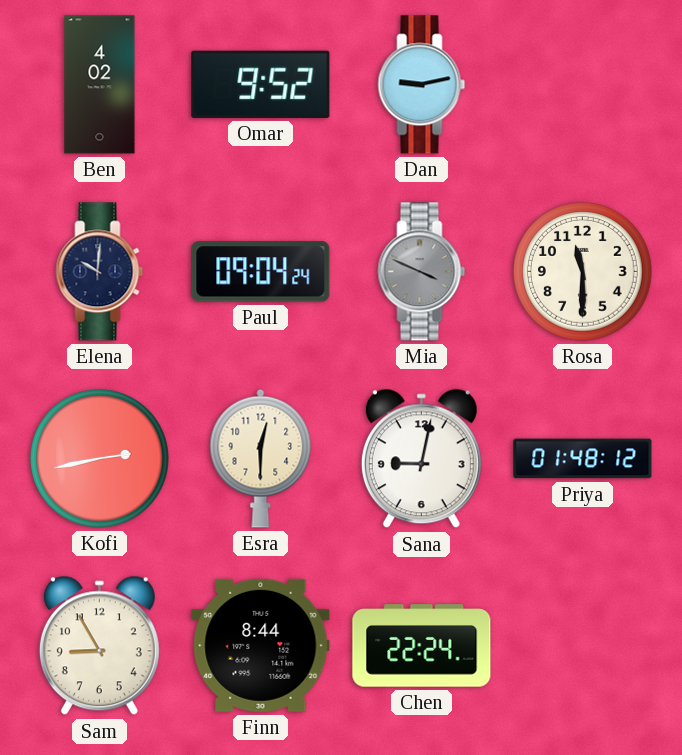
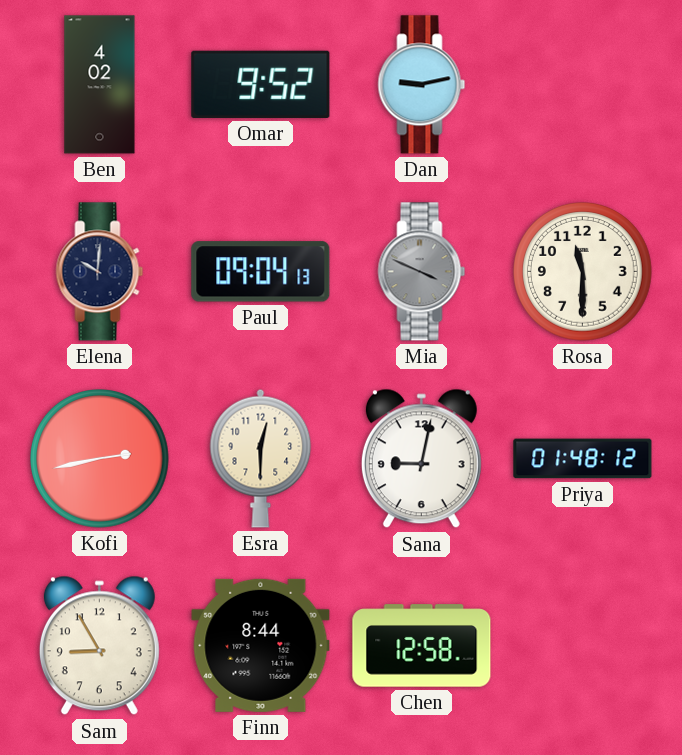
Paul: 09:04:24 -> 09:04:13 (261, 272)
Chen: 22:24 -> 12:58 (422, 646)
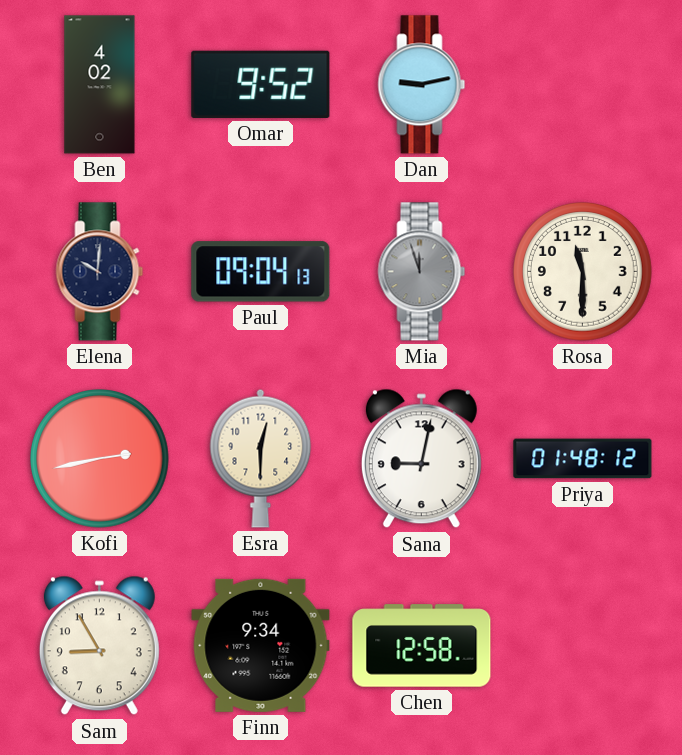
Mia: 3:49 -> 11:57 (422, 272)
Finn: 8:44 -> 9:34 (261, 645)
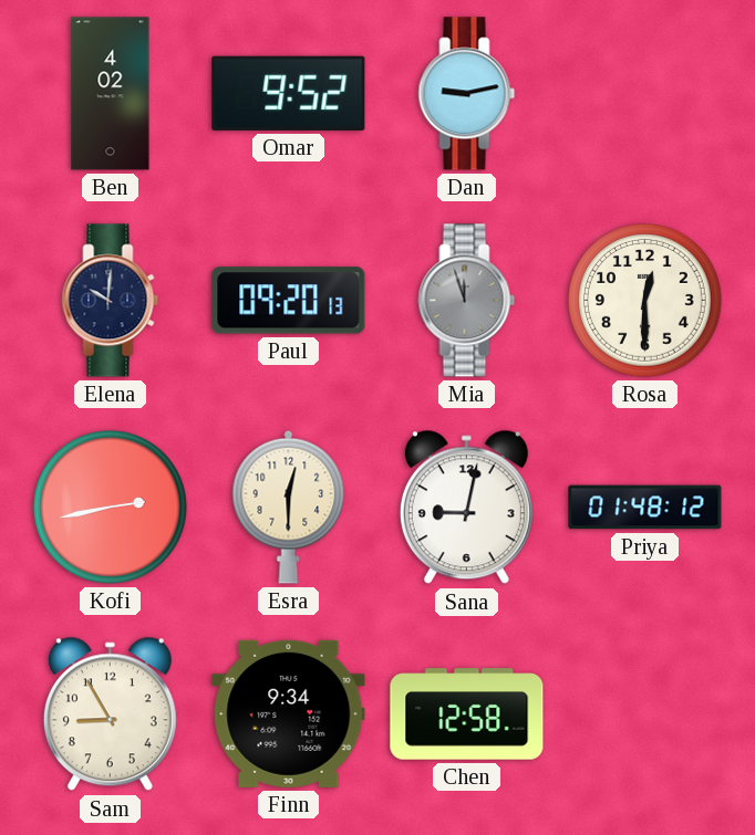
Paul: 09:04 -> 09:20 (289, 301)
Rosa: 11:30 -> 12:30 (645, 301)
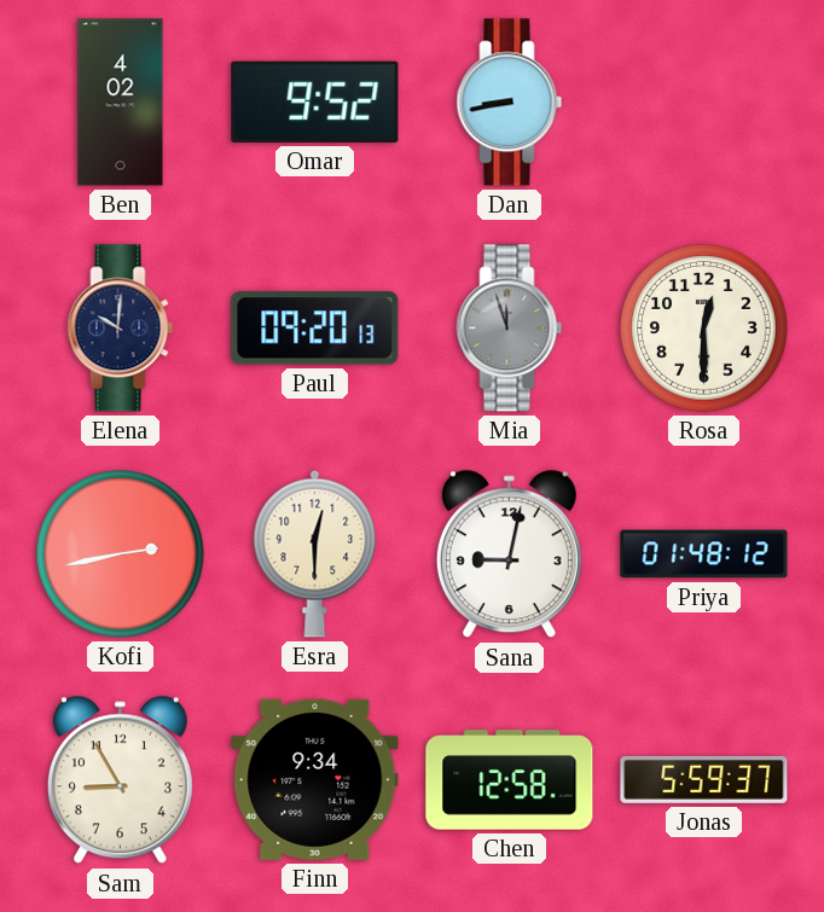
Dan: 9:13 -> 8:43 (510, 103)
Jonas: none -> 5:59 (704, 779)
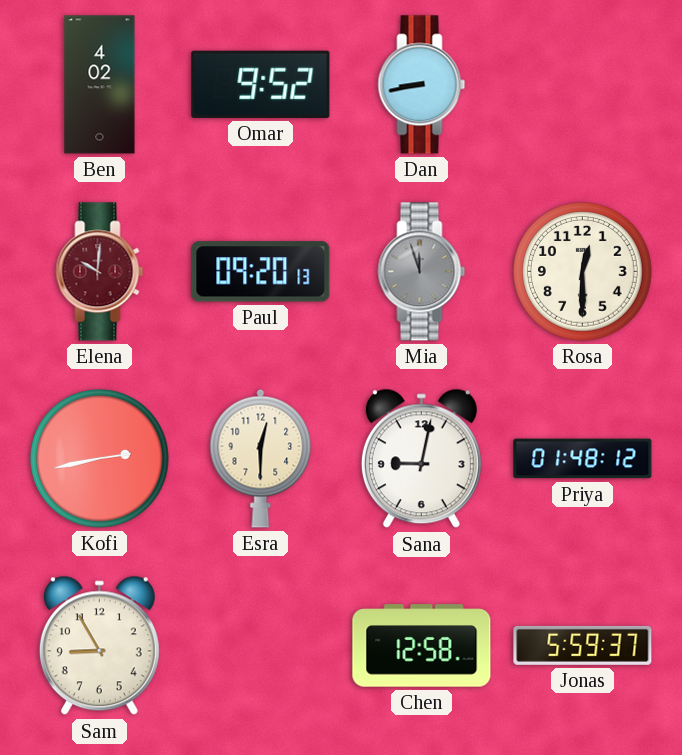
Elena dial: navy -> burgundy (100, 272)
Finn: 9:34 -> none (315, 779)
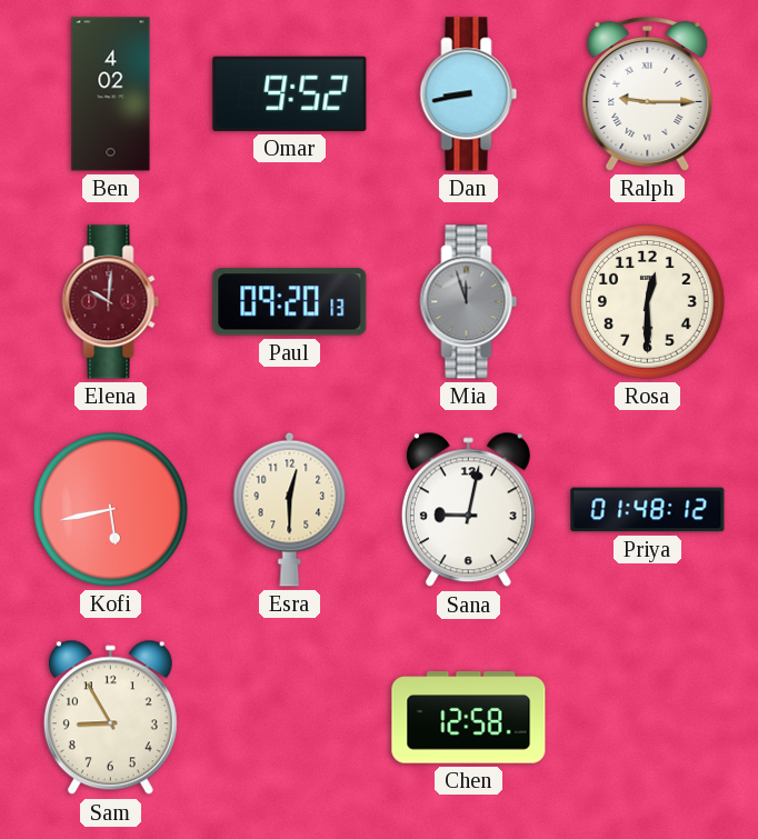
Ralph: none -> 9:15 (648, 93)
Kofi: 2:43 -> 5:43 (111, 510)
Jonas: 5:59 -> none (583, 645)
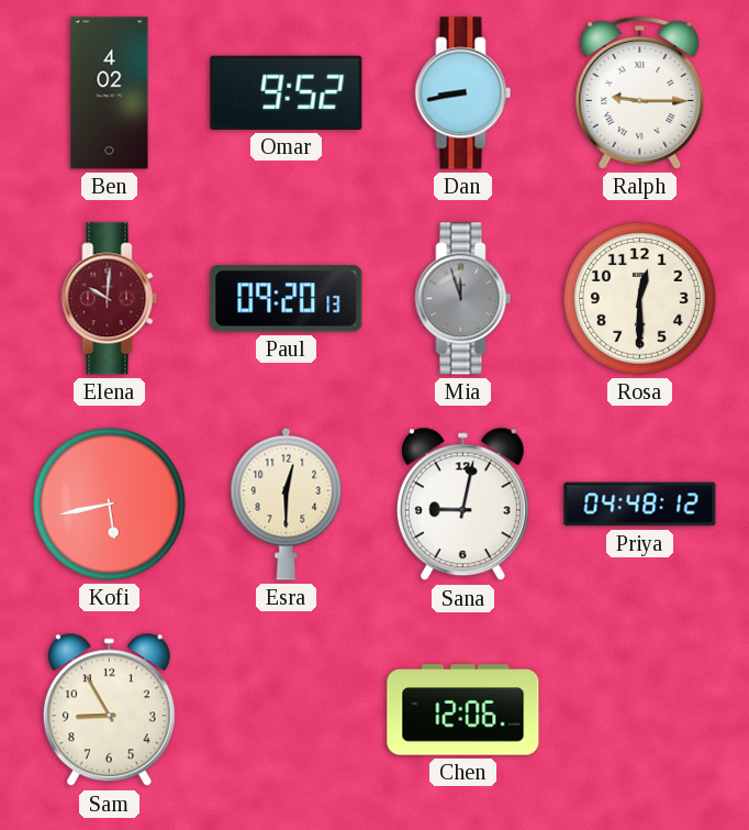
Priya: 01:48 -> 04:48 (640, 505)
Chen: 12:58 -> 12:06 (463, 710)
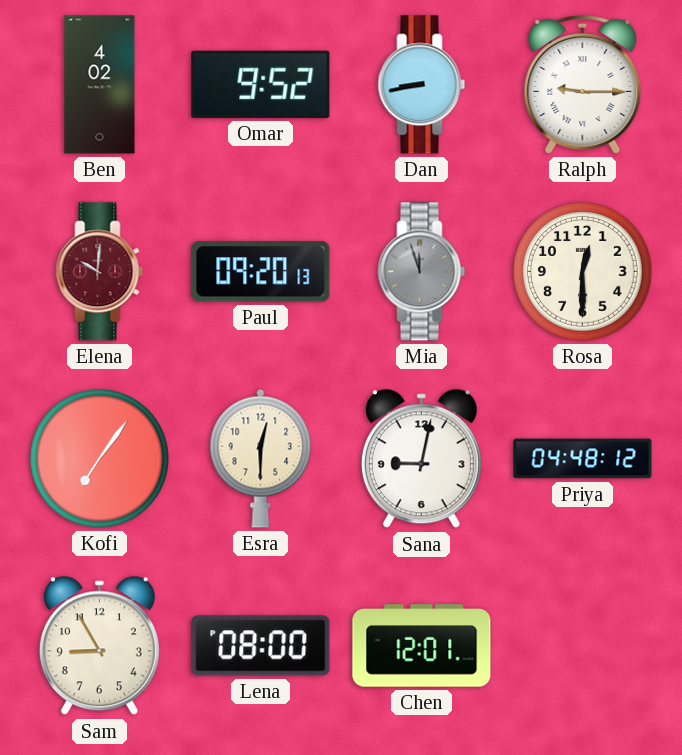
Kofi: 5:43 -> 7:06 (100, 459)
Lena: none -> 08:00 (261, 646)
Chen: 12:06 -> 12:01 (422, 646)
